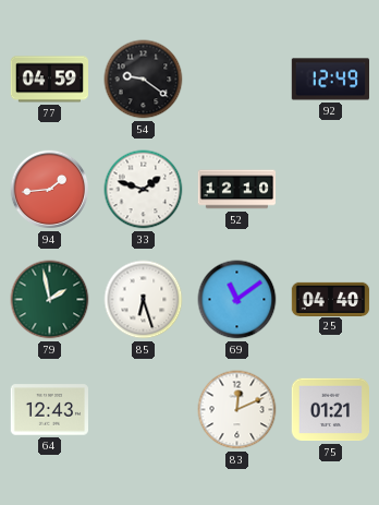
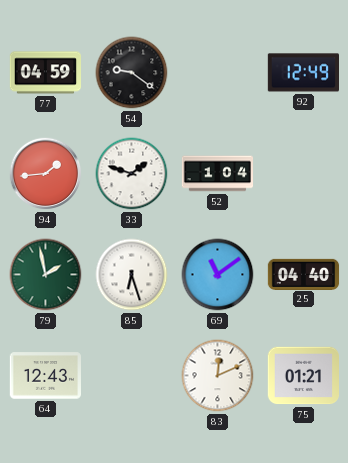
52: 12:10 -> 1:04 (218, 174)
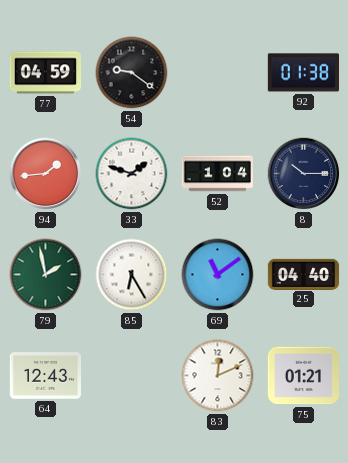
92: 12:49 -> 01:38 (303, 73)
8: none -> 10:15 (304, 174)
85: 6:27 -> 6:25 (132, 275)
